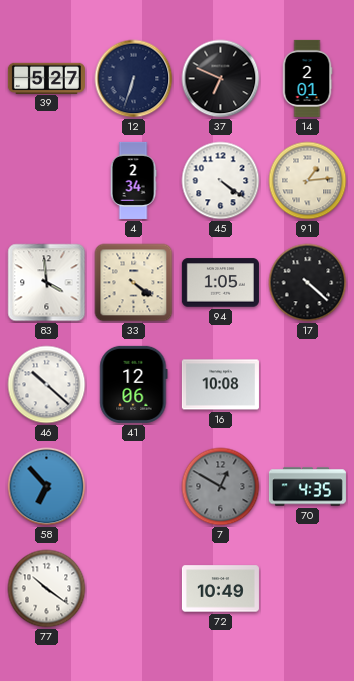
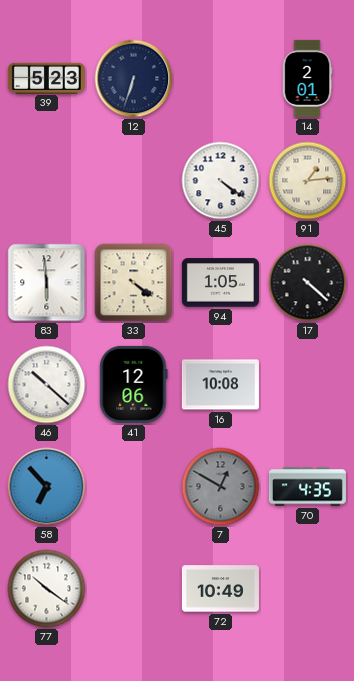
39: 5:27 -> 5:23 (46, 78)
37: 6:49 -> none (221, 79)
4: 2:34 -> none (133, 180)
83: 3:59 -> 5:59 (47, 283)
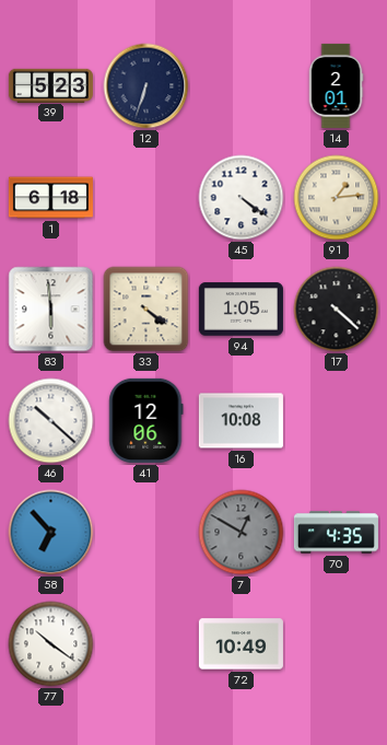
1: none -> 6:18 (50, 198)
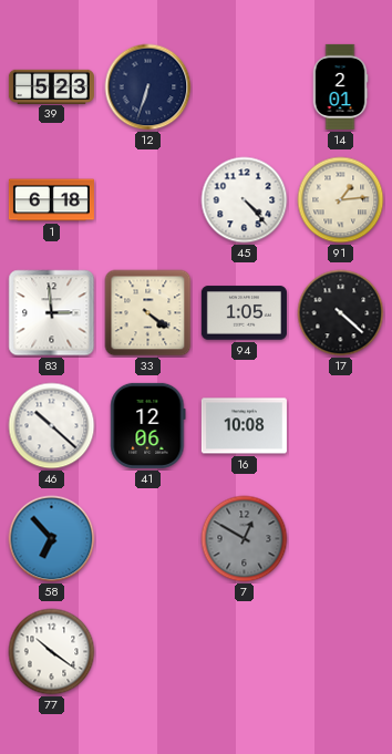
45: 4:21 -> 4:23 (245, 200)
83: 5:59 -> 2:59 (52, 313)
70: 4:35 -> none (336, 533)
72: 10:49 -> none (241, 644)
